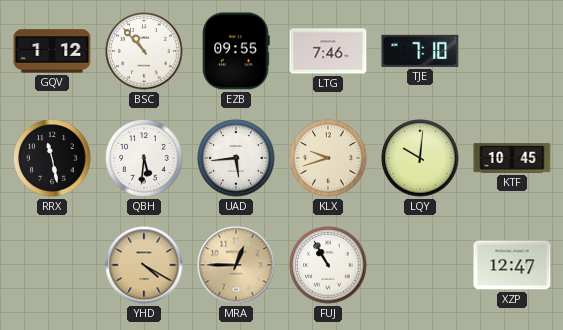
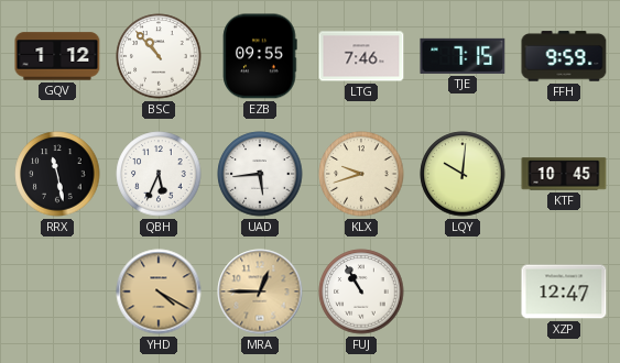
TJE: 7:10 -> 7:15 (463, 56)
FFH: none -> 9:59 (564, 56)
QBH: 5:31 -> 5:34 (159, 174)
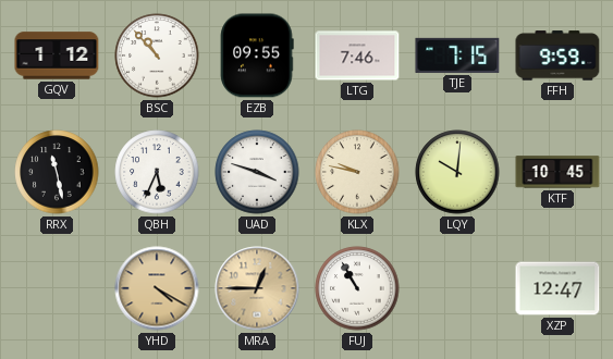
UAD: 5:44 -> 3:48 (257, 172)
KLX: 9:42 -> 9:47 (357, 172)
